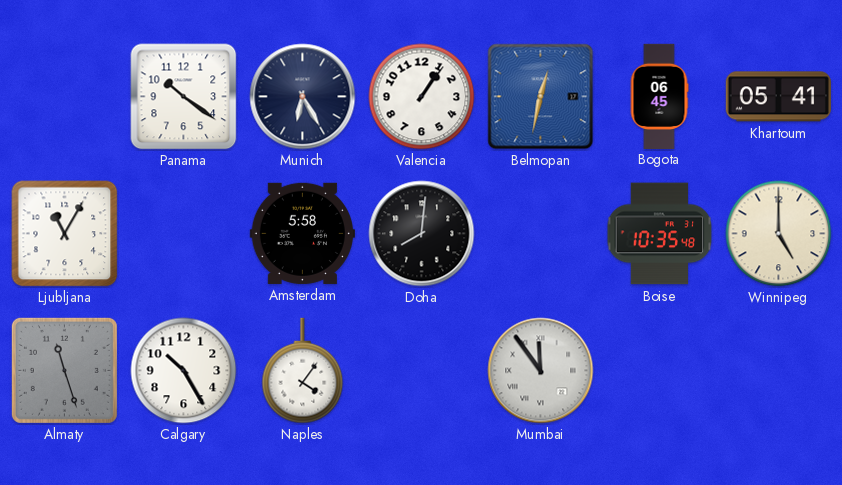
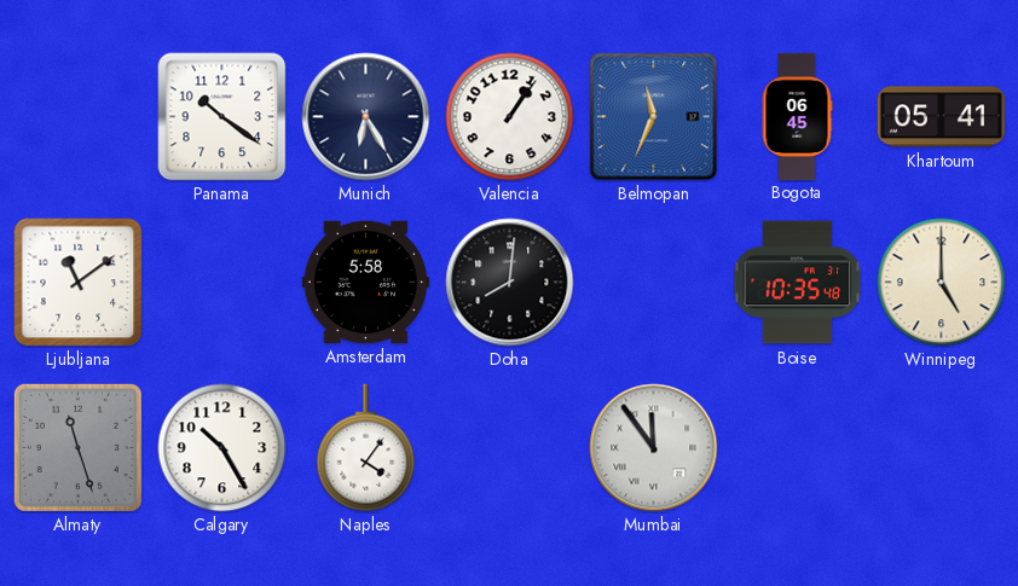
Belmopan: 12:32 -> 11:34 (654, 117)
Ljubljana: 11:05 -> 11:09 (79, 283)
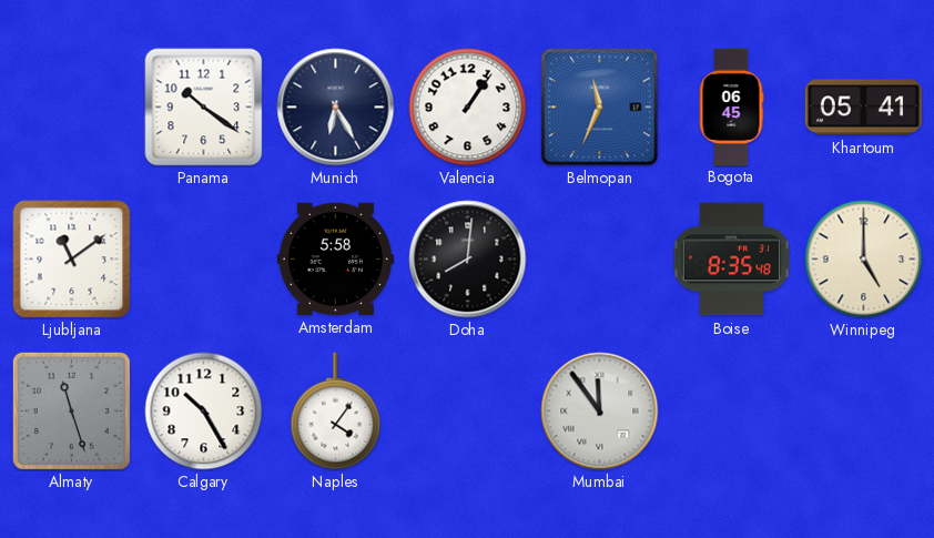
Boise: 10:35 -> 8:35 (732, 260)
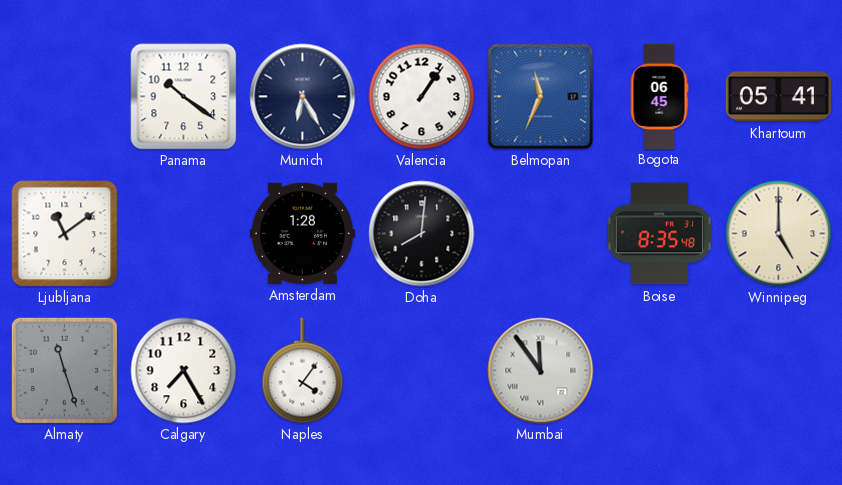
Amsterdam: 5:58 -> 1:28 (302, 233)
Calgary: 10:25 -> 7:25 (184, 371)
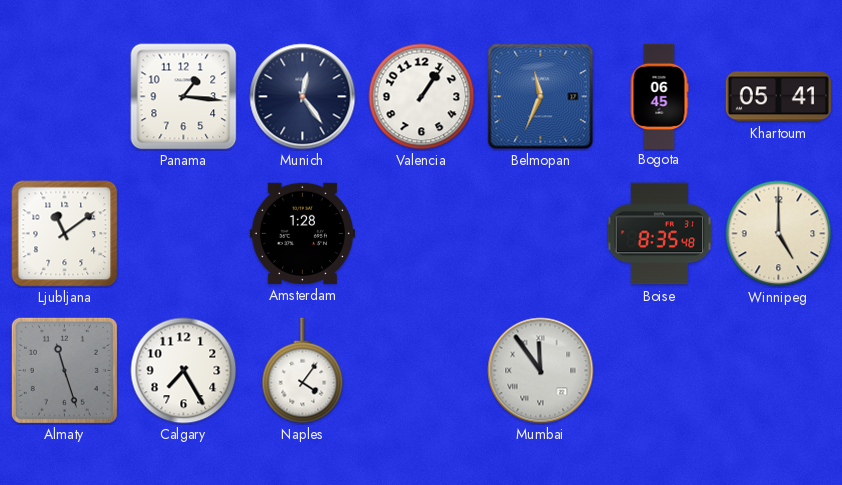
Panama: 10:21 -> 1:16 (184, 97)
Munich: 6:25 -> 12:24 (303, 97)
Doha: 8:01 -> none (422, 234)
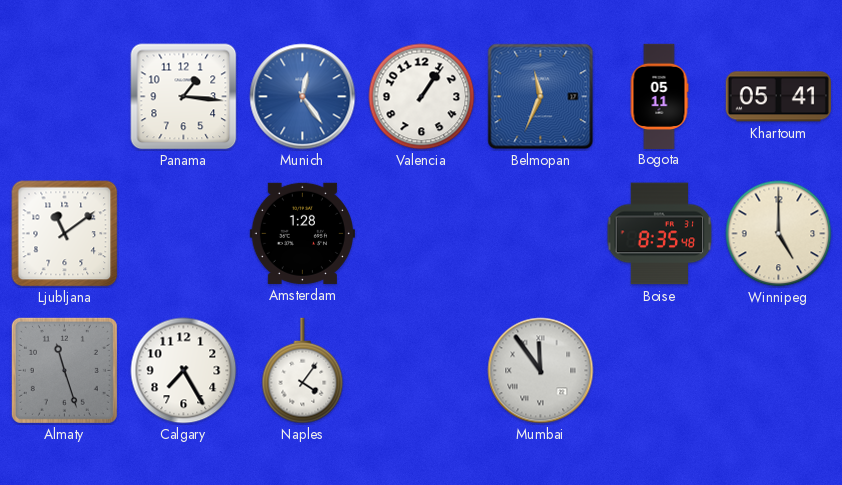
Munich dial: navy -> blue (303, 97)
Bogota: 06:45 -> 05:11 (659, 96)
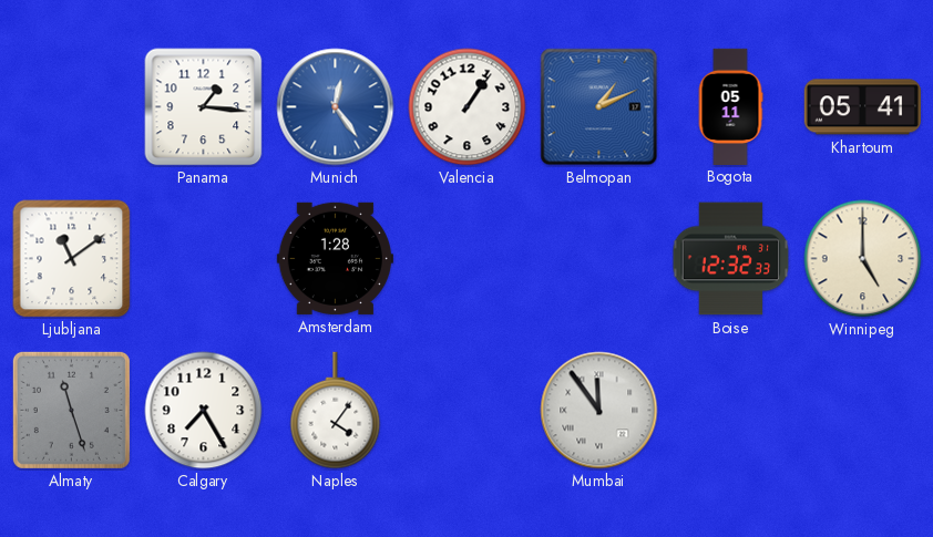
Belmopan: 11:34 -> 1:11 (599, 107)
Boise: 8:35 -> 12:32 (731, 259)
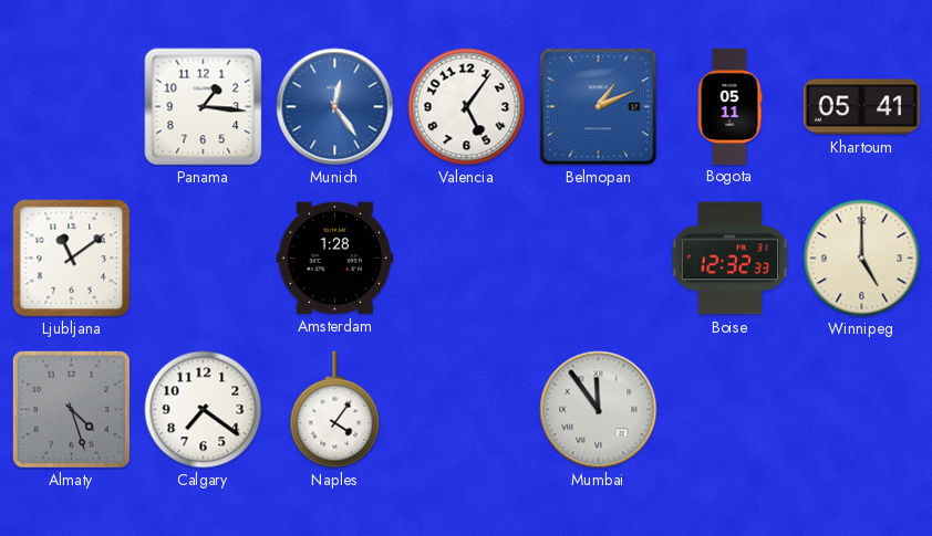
Valencia: 1:06 -> 5:06 (467, 107)
Almaty: 11:27 -> 4:27 (71, 409)
Calgary: 7:25 -> 7:21 (204, 410)
